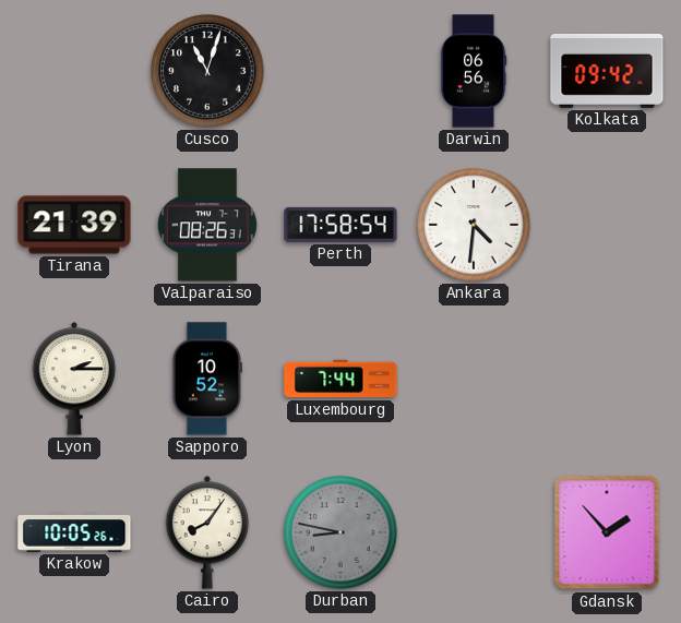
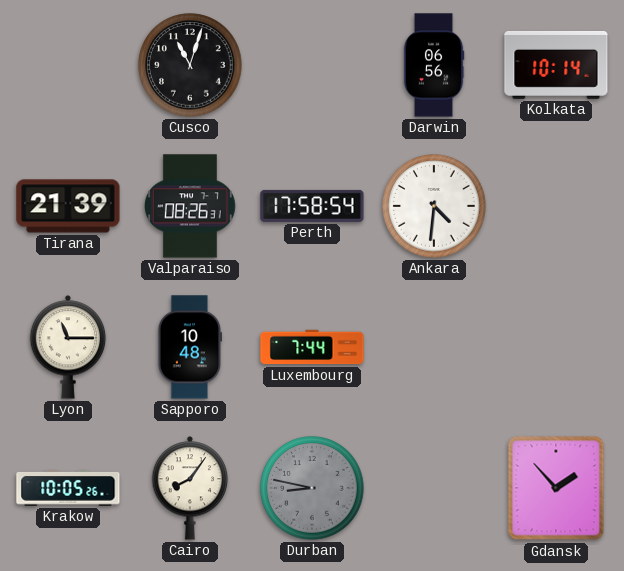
Kolkata: 09:42 -> 10:14 (556, 65)
Lyon: 2:15 -> 11:15 (68, 347)
Sapporo: 10:52 -> 10:48 (189, 347)
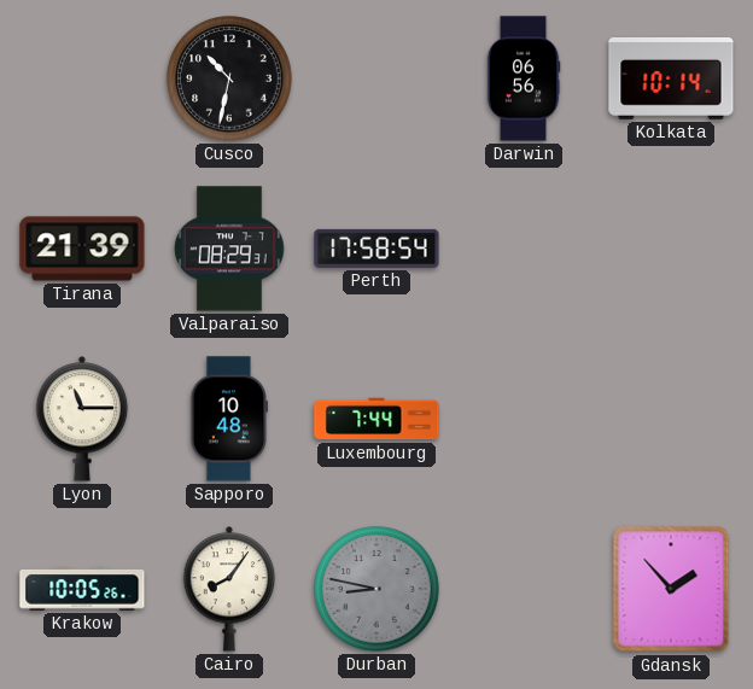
Cusco: 11:03 -> 10:32 (229, 78)
Valparaiso: 08:26 -> 08:29 (229, 249)
Ankara: 4:31 -> none (434, 206)
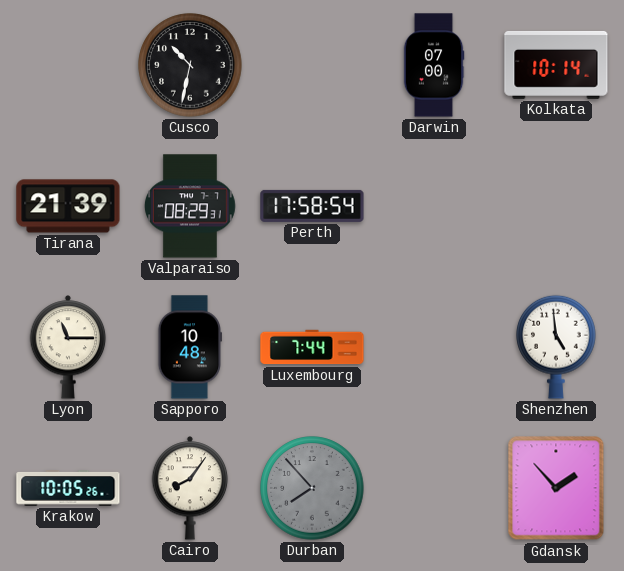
Darwin: 06:56 -> 07:00 (434, 65)
Shenzhen: none -> 4:59 (556, 347)
Durban: 8:47 -> 7:53 (312, 488)
